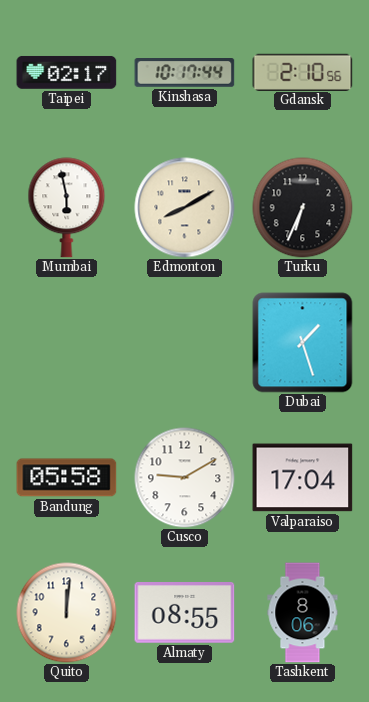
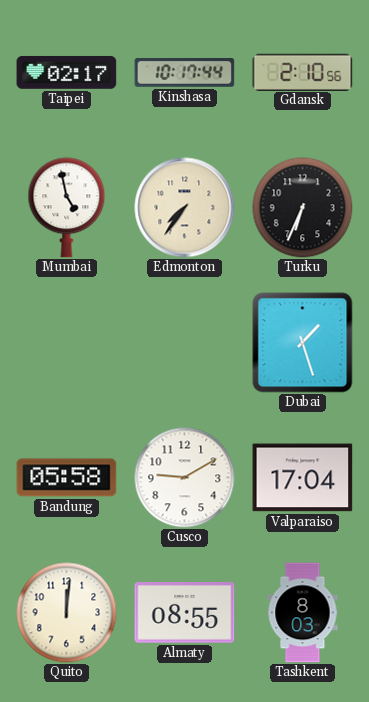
Mumbai: 5:58 -> 4:58 (67, 208)
Edmonton: 8:10 -> 7:36 (185, 208)
Tashkent: 8:06 -> 8:03 (303, 613)
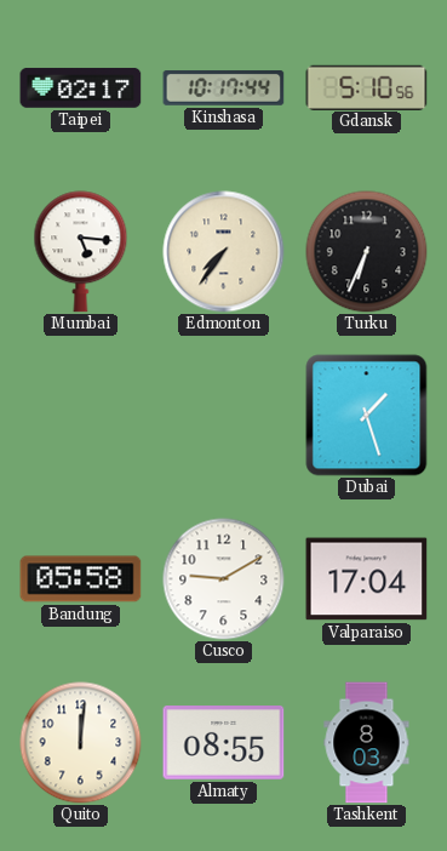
Gdansk: 2:10 -> 5:10 (367, 87)
Mumbai: 4:58 -> 5:16 (81, 252)
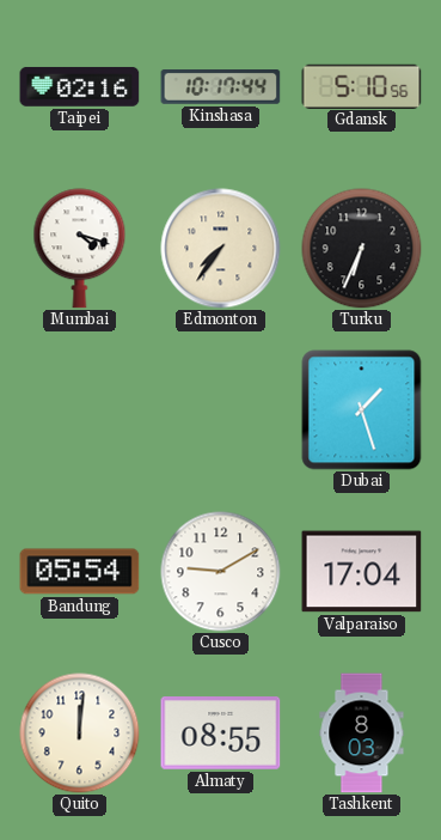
Taipei: 02:17 -> 02:16 (80, 87)
Mumbai: 5:16 -> 4:18 (80, 249)
Bandung: 05:58 -> 05:54 (80, 572)
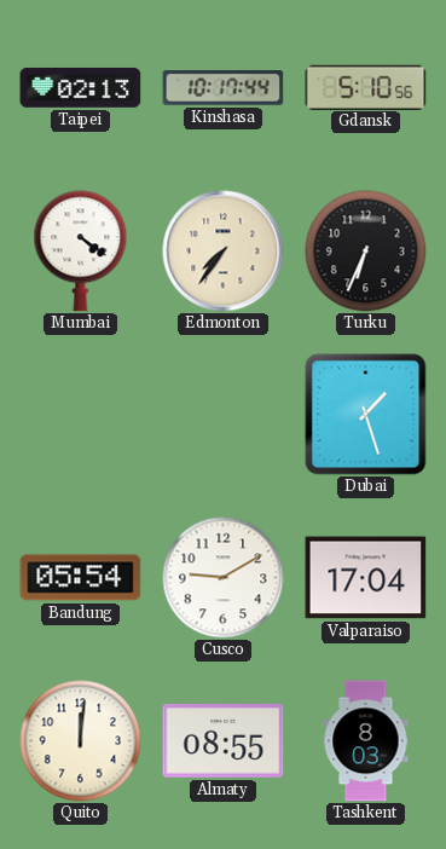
Taipei: 02:16 -> 02:13 (81, 88)
Mumbai: 4:18 -> 4:21 (81, 252)
